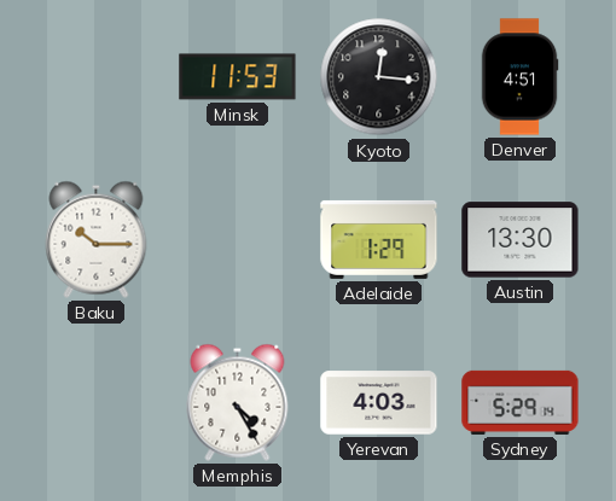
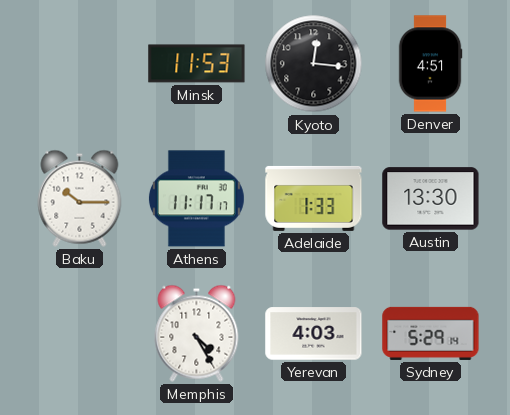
Athens: none -> 11:17 (196, 199)
Adelaide: 1:29 -> 1:33 (314, 198)
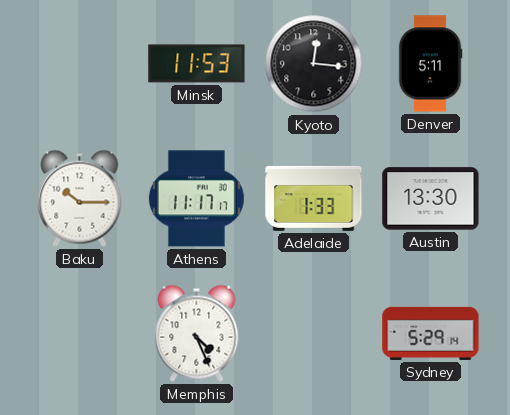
Denver: 4:51 -> 5:11 (430, 64)
Memphis: 4:25 -> 4:26 (197, 333)
Yerevan: 4:03 -> none (314, 334)
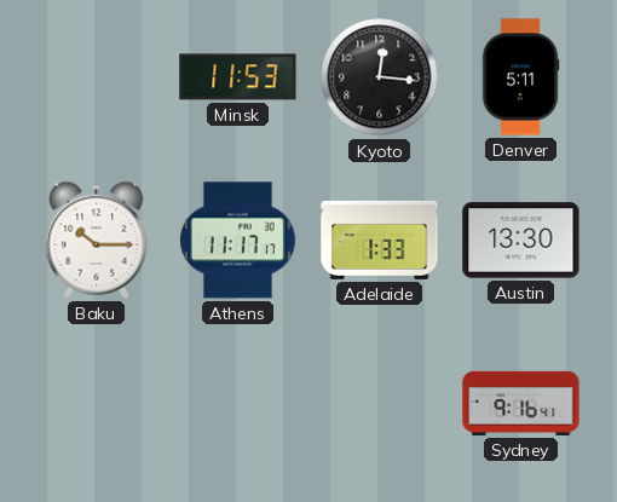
Memphis: 4:26 -> none (197, 333)
Sydney: 5:29 -> 9:16 (521, 403)
